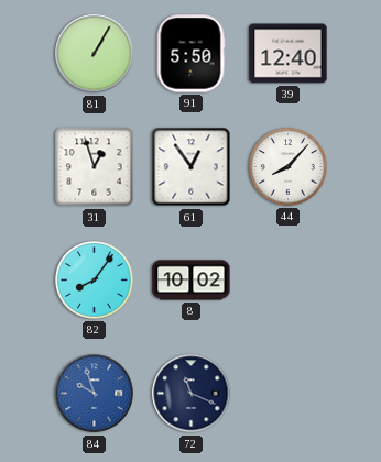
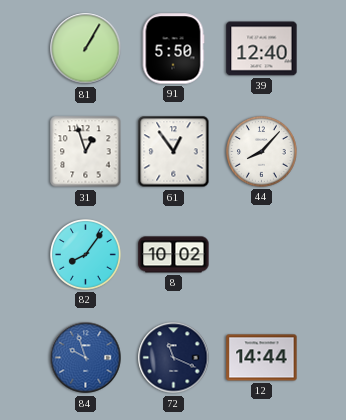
12: none -> 14:44 (262, 358)
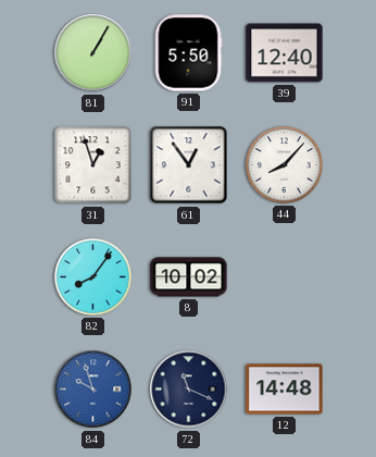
12: 14:44 -> 14:48 (285, 390)
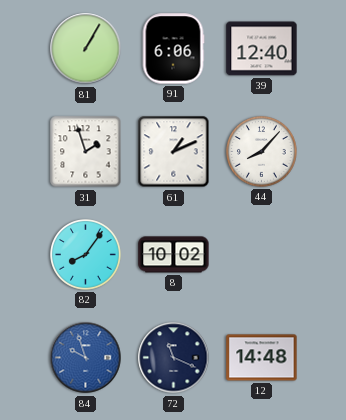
91: 5:50 -> 6:06 (173, 49)
31: 12:57 -> 1:57 (86, 152)
61: 12:54 -> 1:11 (174, 152)
